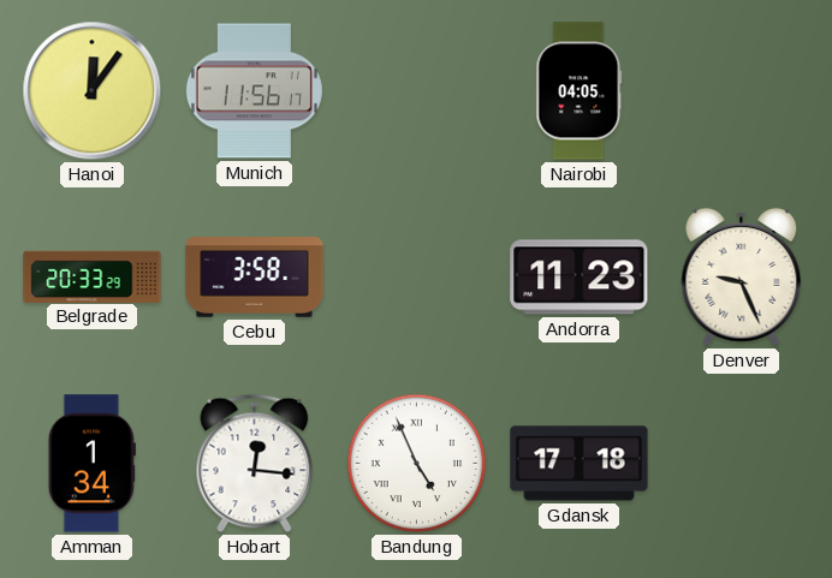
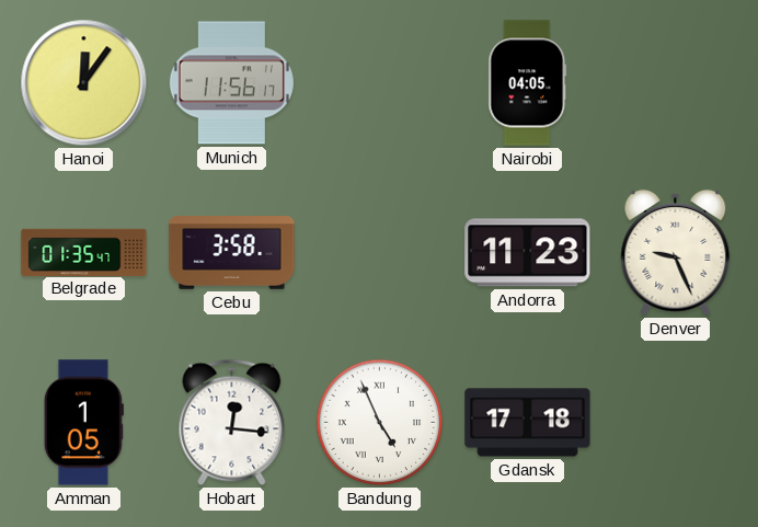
Belgrade: 20:33 -> 01:35 (84, 252)
Amman: 1:34 -> 1:05 (83, 423)
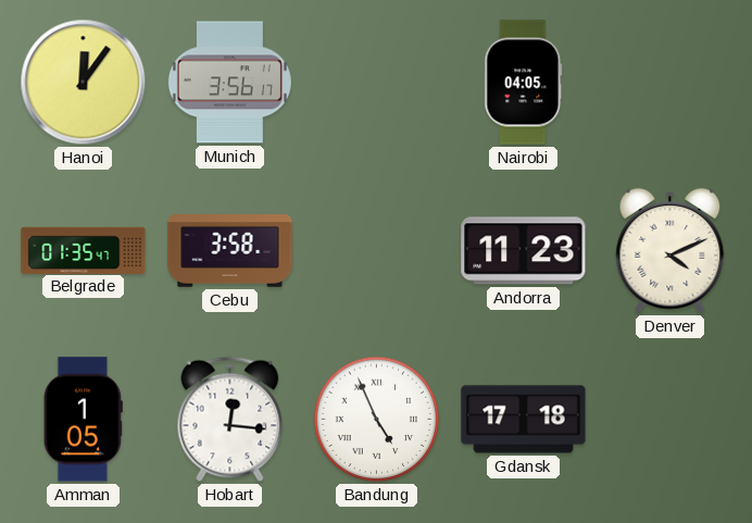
Munich: 11:56 -> 3:56 (229, 83)
Denver: 9:26 -> 4:11 (670, 250)
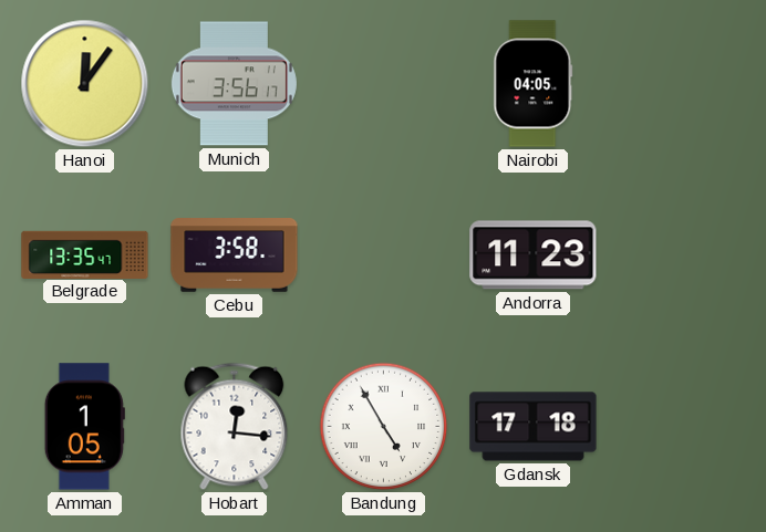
Belgrade: 01:35 -> 13:35 (85, 254)
Denver: 4:11 -> none (670, 250)
Bandung: 4:56 -> 4:55 (384, 427)
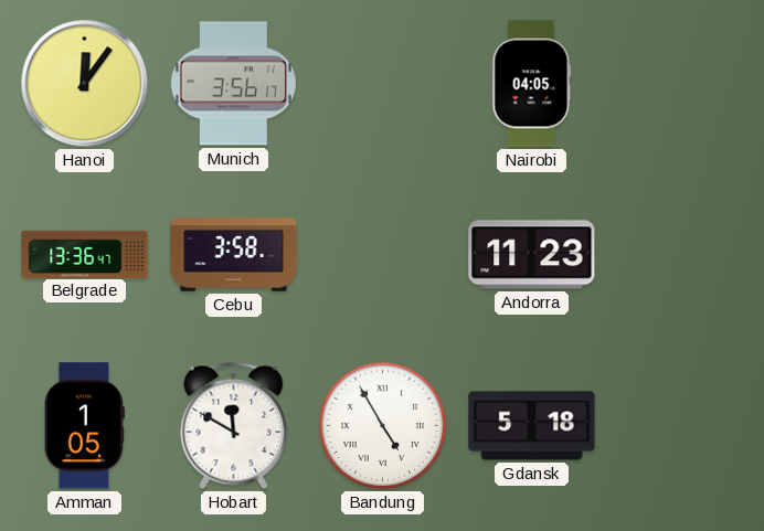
Belgrade: 13:35 -> 13:36 (85, 254)
Hobart: 12:16 -> 11:50 (234, 426)
Gdansk: 17:18 -> 5:18 (532, 426)
